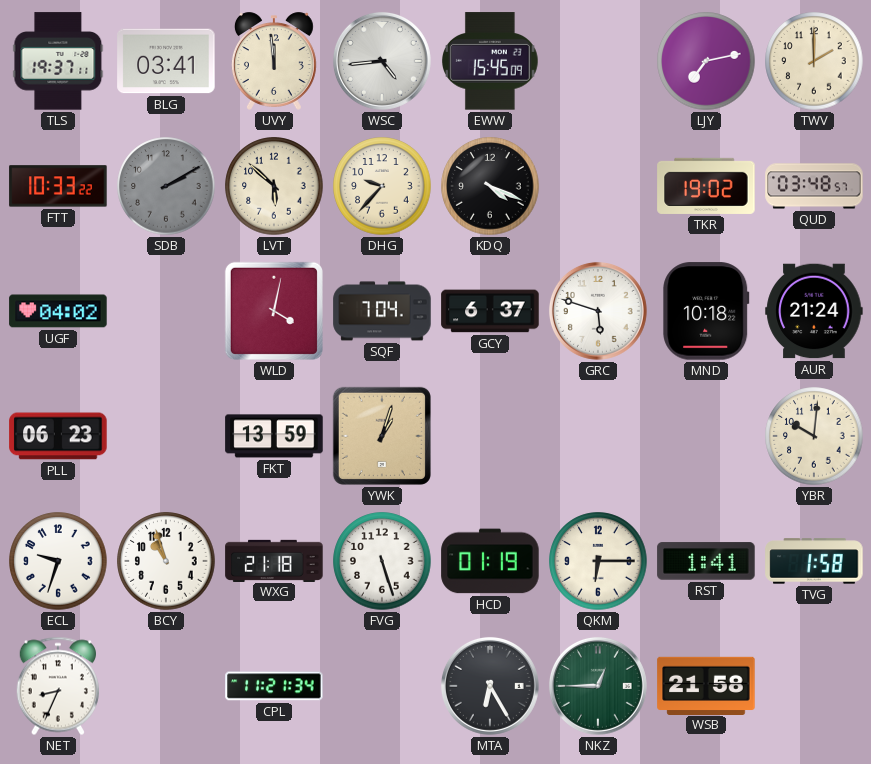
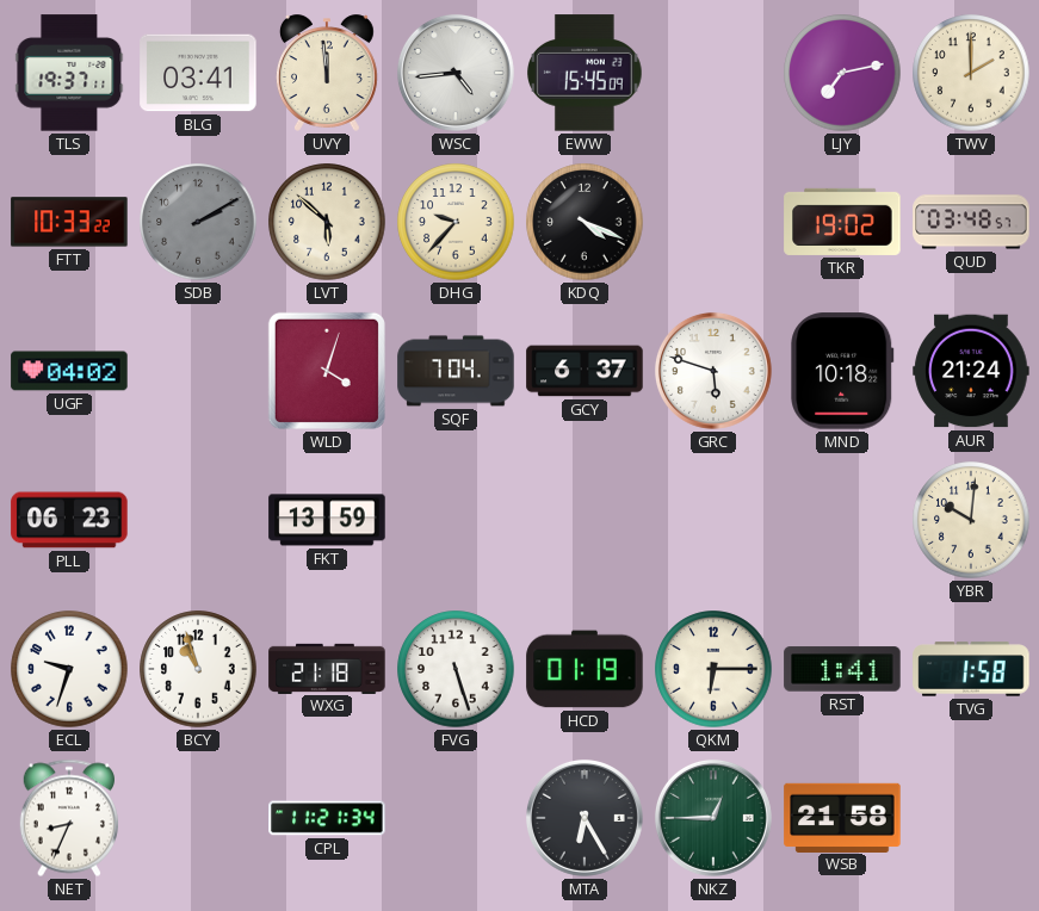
WLD: 4:02 -> 4:03 (327, 371)
YWK: 1:03 -> none (382, 436)
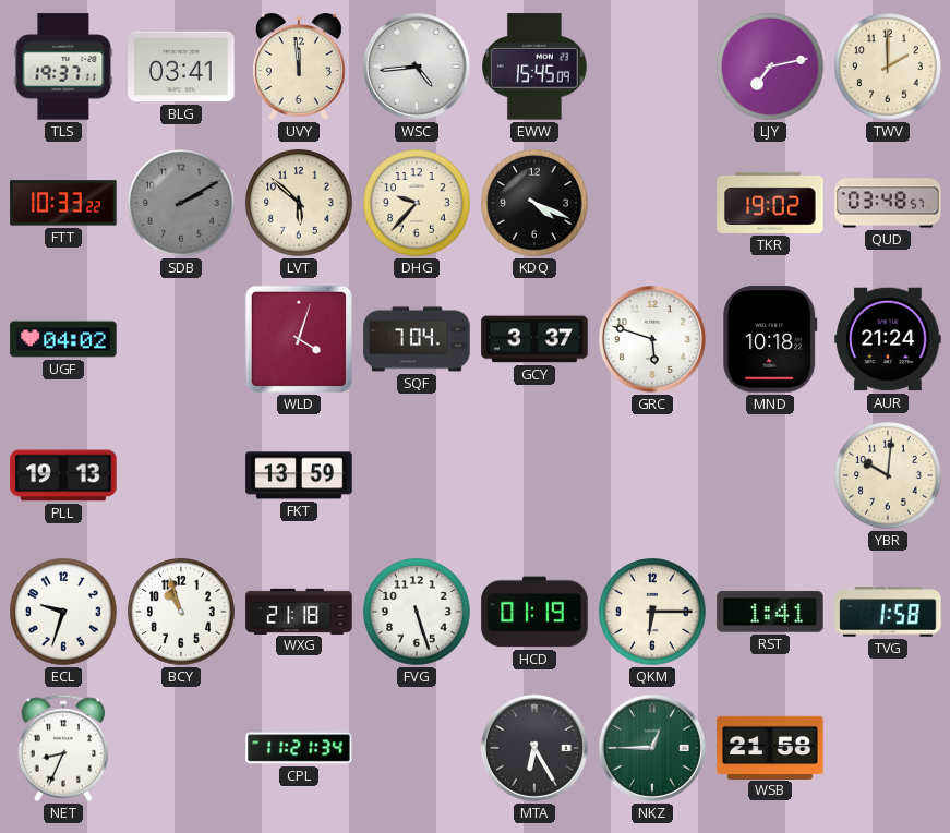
GCY: 6:37 -> 3:37 (534, 339)
PLL: 06:23 -> 19:13 (63, 475)
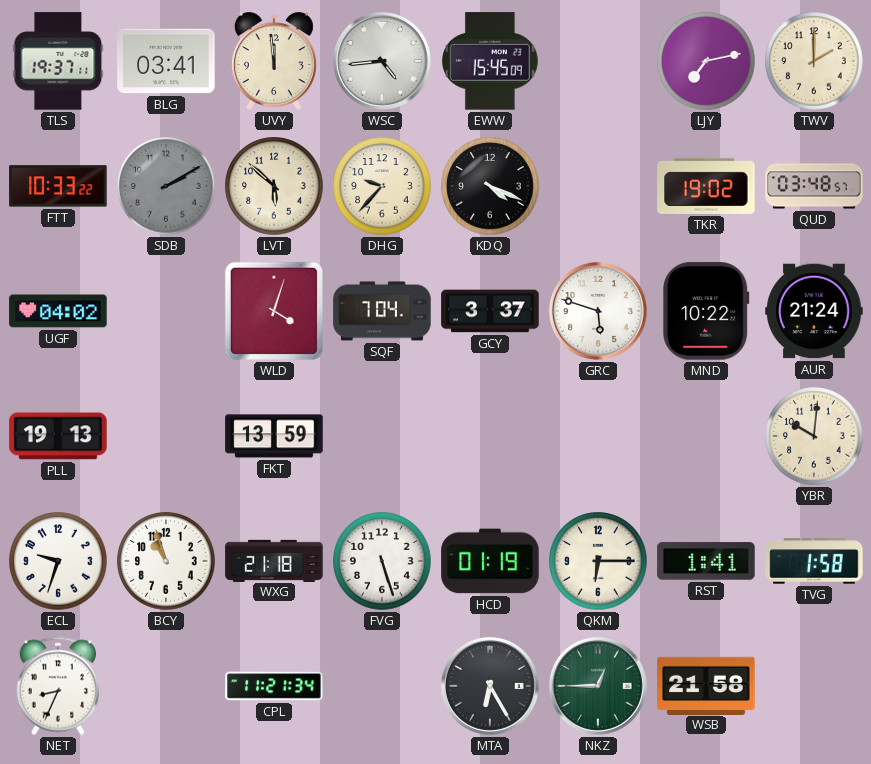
MND: 10:18 -> 10:22 (706, 311)
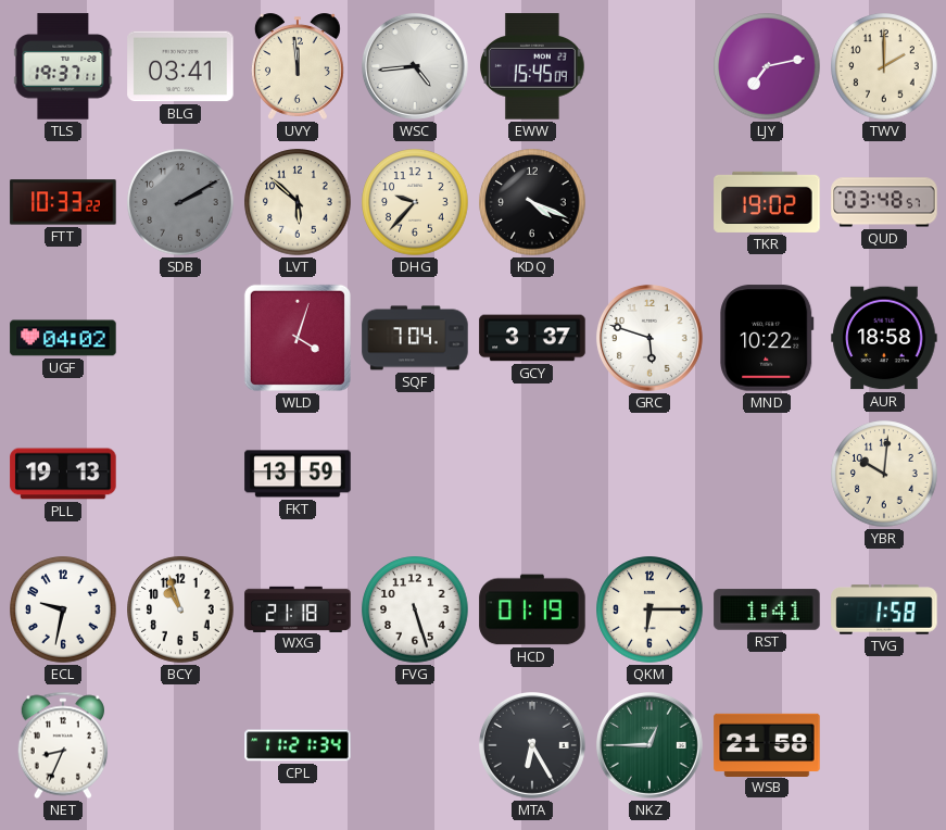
AUR: 21:24 -> 18:58 (884, 338)
ECL: 9:33 -> 9:32 (63, 609)
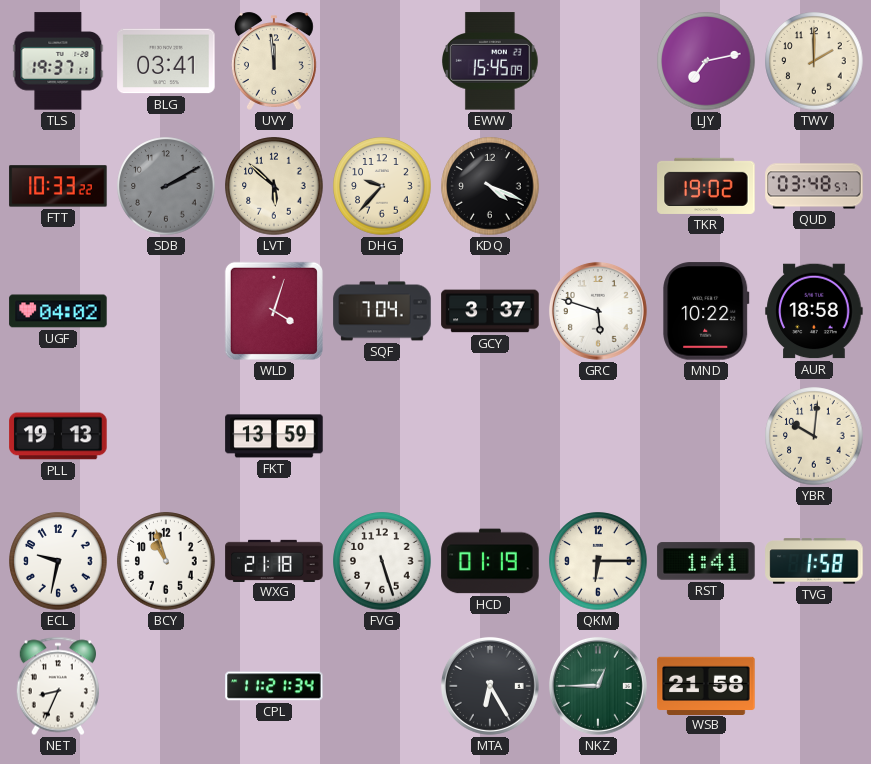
WSC: 4:44 -> none (415, 66)
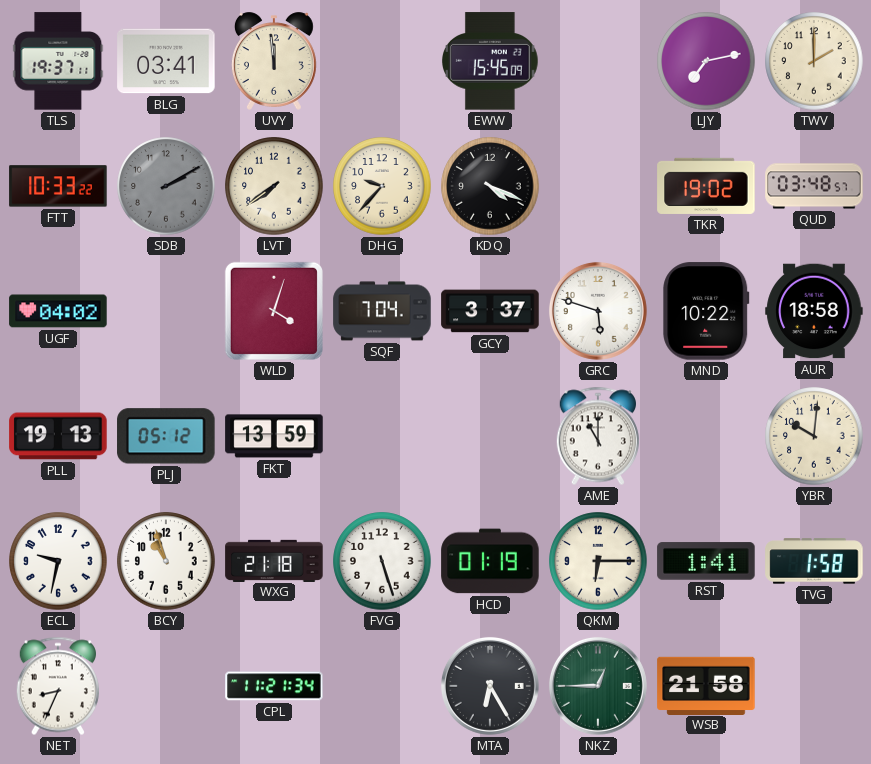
LVT: 5:52 -> 7:39 (274, 186)
PLJ: none -> 05:12 (166, 436)
AME: none -> 11:00 (598, 436)
